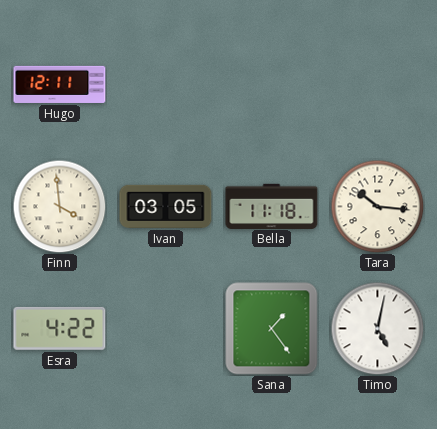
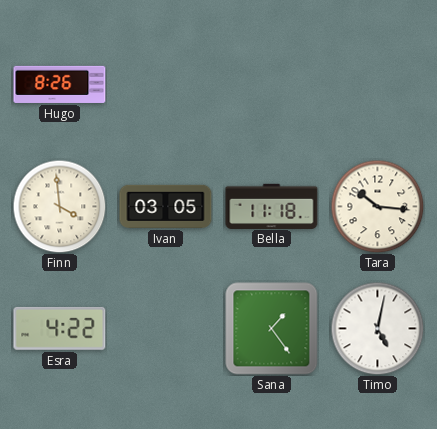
Hugo: 12:11 -> 8:26 (60, 84)
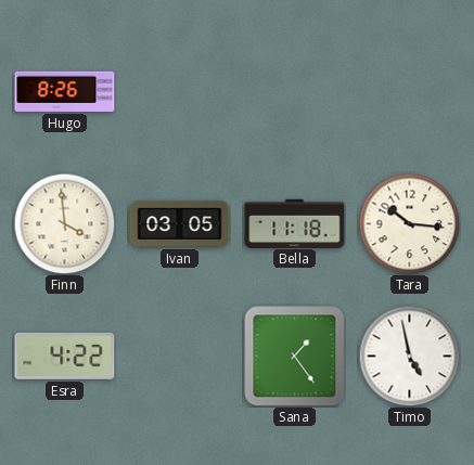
Timo: 5:02 -> 4:58 (409, 356)
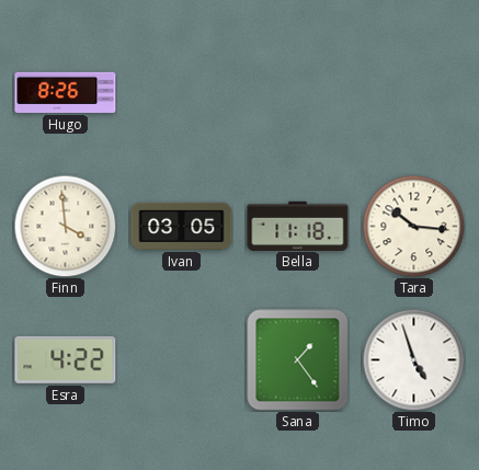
Timo: 4:58 -> 4:57 (413, 359)
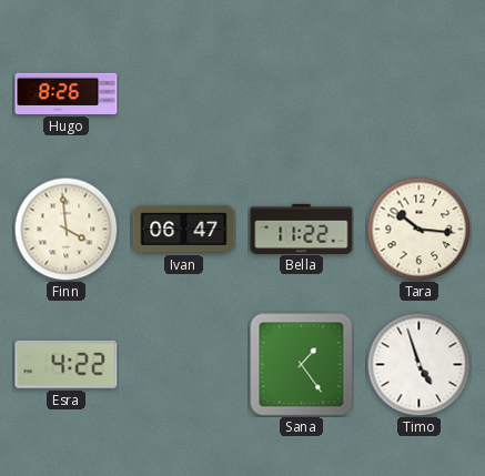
Ivan: 03:05 -> 06:47 (184, 229)
Bella: 11:18 -> 11:22 (302, 229)
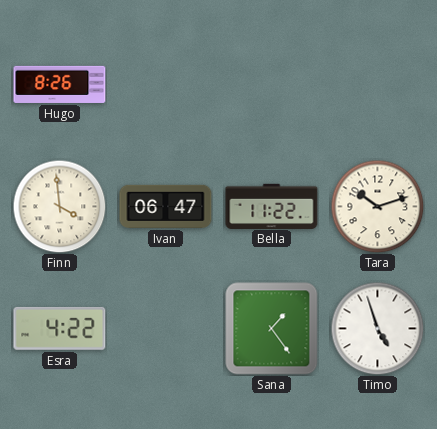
Tara: 10:16 -> 10:12 (377, 206)
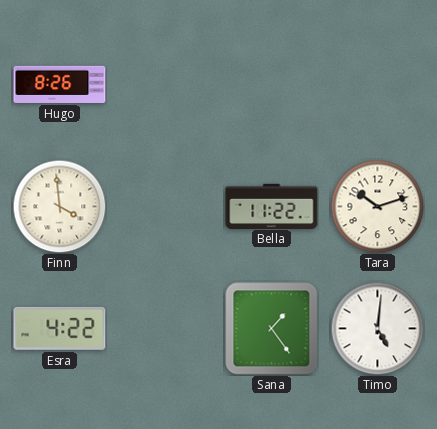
Ivan: 06:47 -> none (166, 206)
Timo: 4:57 -> 5:01 (377, 328)
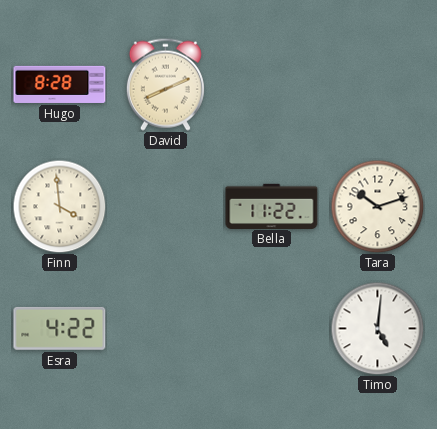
Hugo: 8:26 -> 8:28 (60, 84)
David: none -> 8:11 (165, 84)
Sana: 1:24 -> none (272, 329)
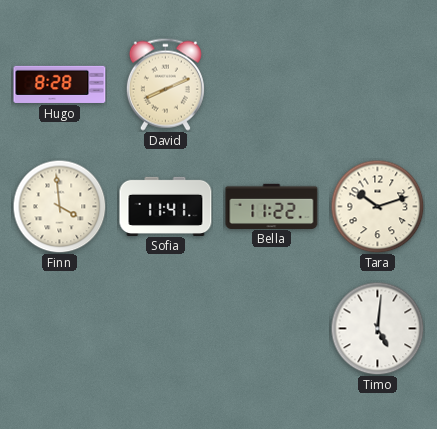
Sofia: none -> 11:41 (166, 206)
Esra: 4:22 -> none (60, 328)
